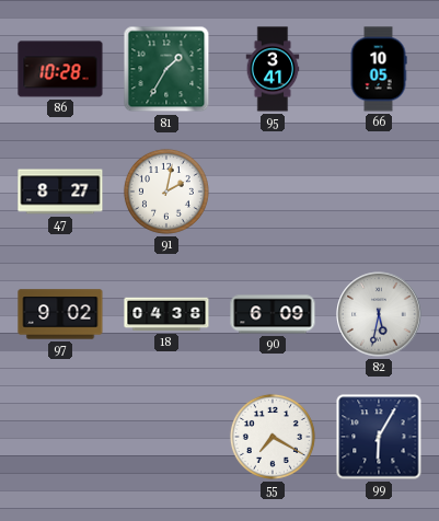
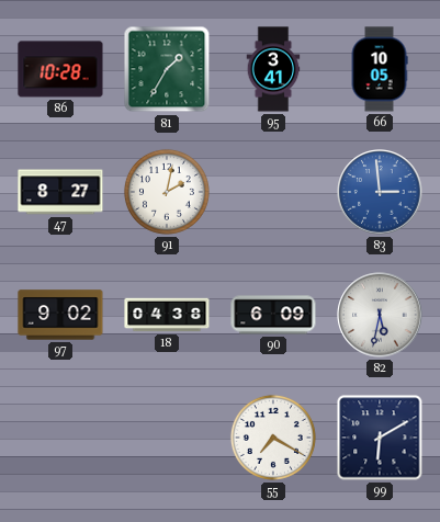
83: none -> 2:59 (380, 192)
99: 6:05 -> 6:10 (380, 438)
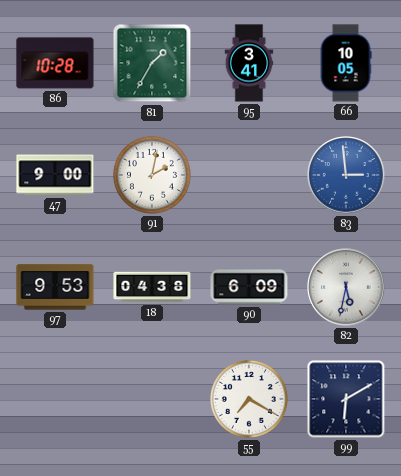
47: 8:27 -> 9:00 (55, 175)
97: 9:02 -> 9:53 (55, 287)
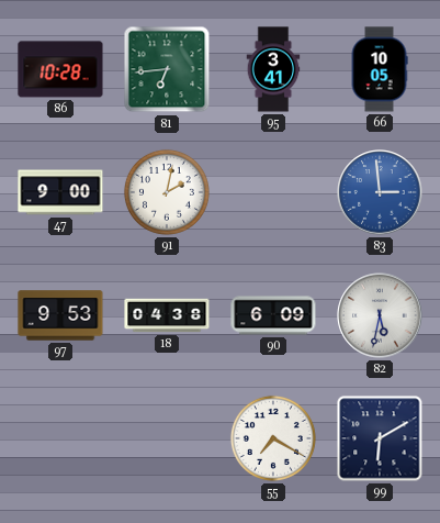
81: 1:35 -> 6:44 (167, 69)
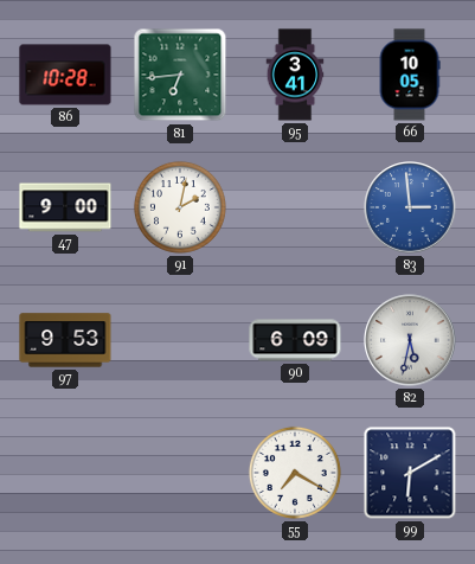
18: 04:38 -> none (167, 315)
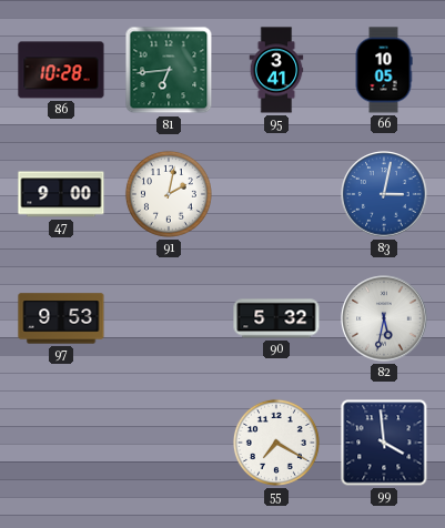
83: 2:59 -> 3:02 (384, 194)
90: 6:09 -> 5:32 (276, 318)
99: 6:10 -> 3:59 (384, 443)
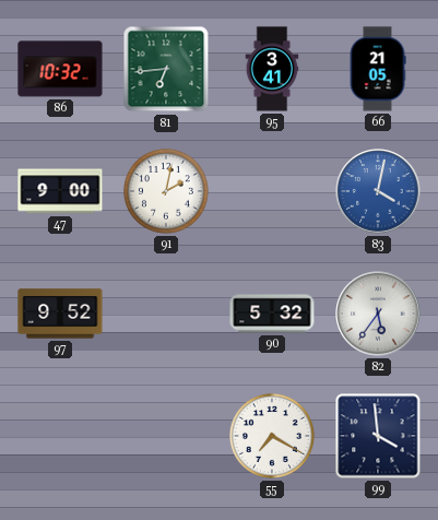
86: 10:28 -> 10:32 (60, 69)
66: 10:05 -> 21:05 (378, 69)
83: 3:02 -> 4:02 (378, 191)
97: 9:53 -> 9:52 (60, 314)
82: 5:32 -> 5:36 (378, 314)
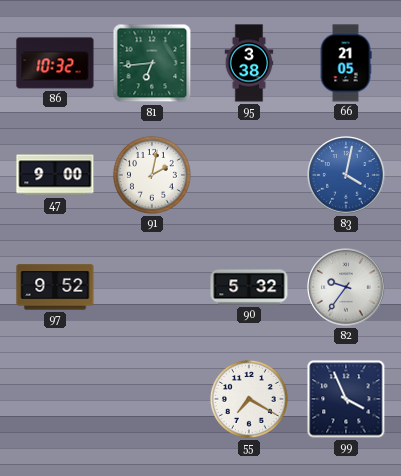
95: 3:41 -> 3:38 (249, 63)
82: 5:36 -> 9:36 (346, 287)
99: 3:59 -> 3:56 (346, 399)
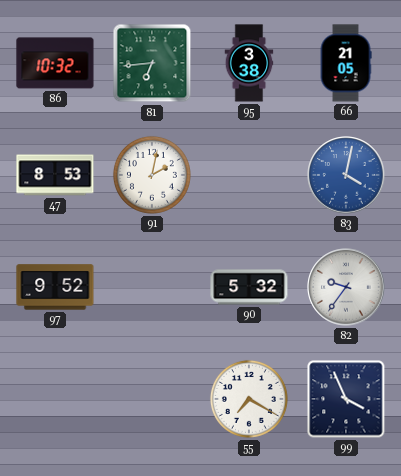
47: 9:00 -> 8:53 (55, 175)
